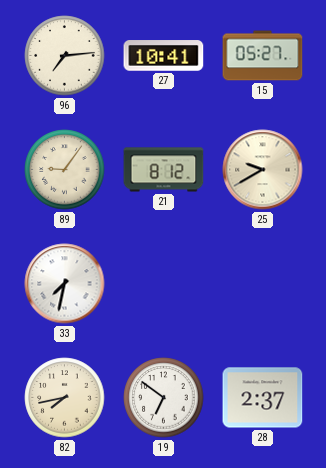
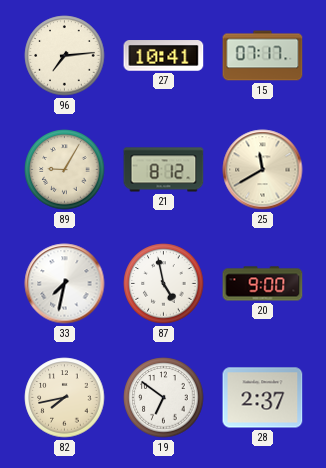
15: 05:27 -> 07:17 (263, 56)
89: 9:06 -> 9:05 (65, 170)
25: 9:40 -> 11:40 (263, 170)
87: none -> 4:58 (164, 284)
20: none -> 9:00 (263, 284)
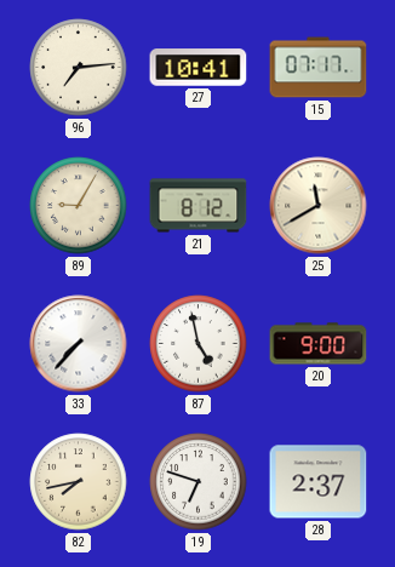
33: 7:32 -> 7:37 (79, 344)
19: 6:51 -> 6:48 (199, 482)
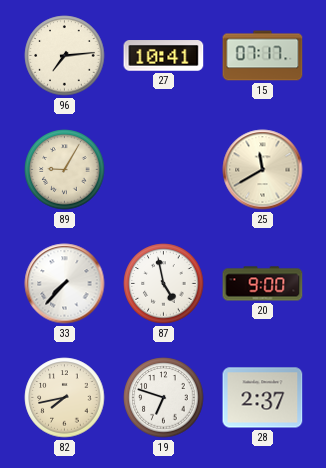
21: 8:12 -> none (199, 206)
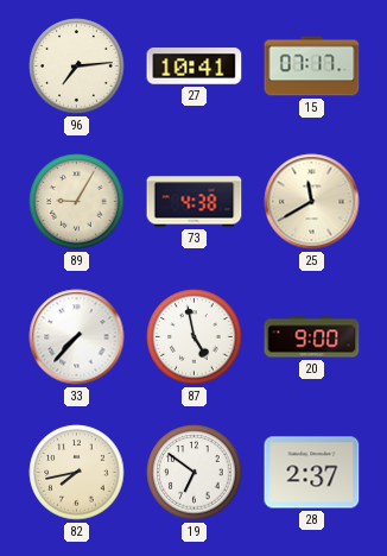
73: none -> 4:38 (195, 202)
19: 6:48 -> 6:51 (195, 473)
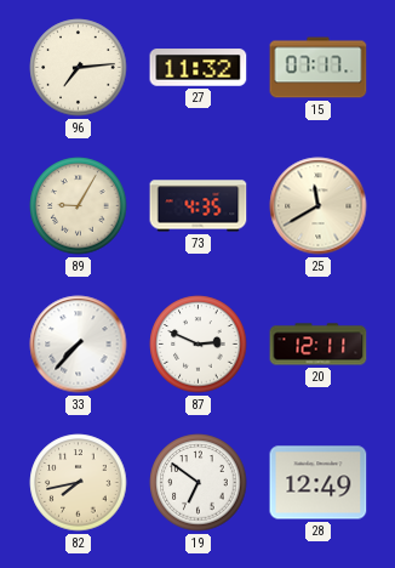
27: 10:41 -> 11:32 (199, 68)
73: 4:38 -> 4:35 (199, 206)
87: 4:58 -> 2:49 (199, 345)
20: 9:00 -> 12:11 (319, 345)
28: 2:37 -> 12:49 (319, 483)
